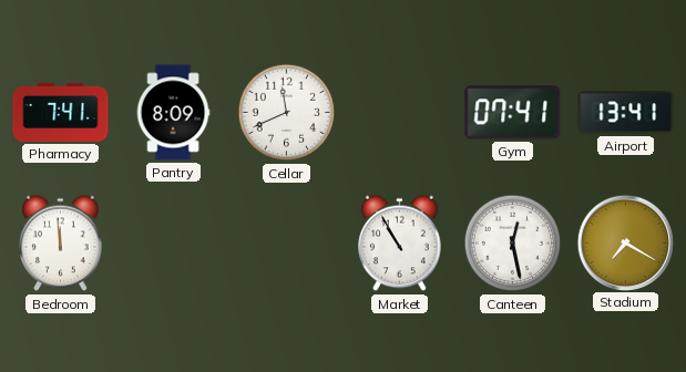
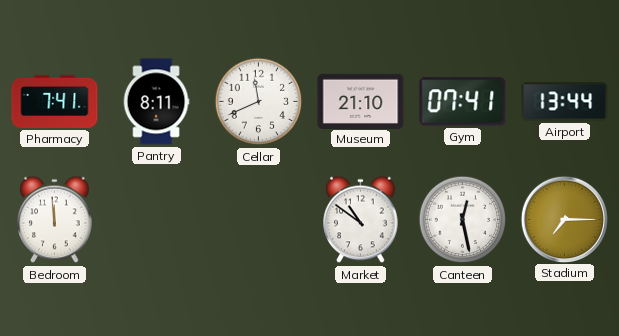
Pantry: 8:09 -> 8:11 (156, 102)
Museum: none -> 21:10 (361, 101)
Airport: 13:41 -> 13:44 (565, 102)
Market: 10:55 -> 10:51 (361, 220)
Stadium: 7:20 -> 7:15 (564, 219)
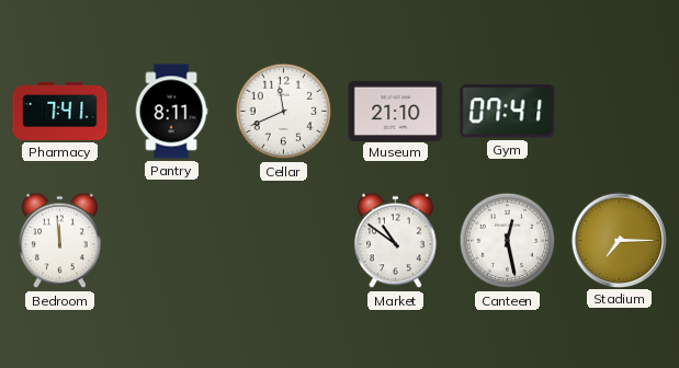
Airport: 13:44 -> none (565, 102)
